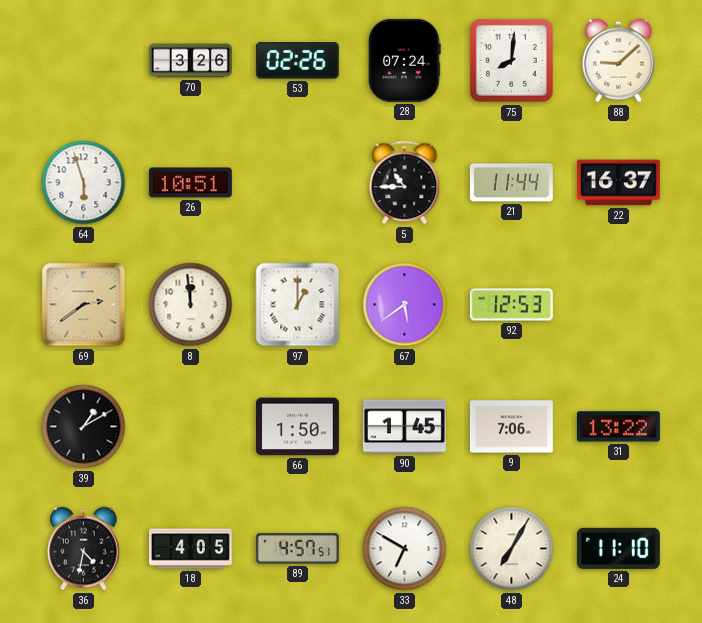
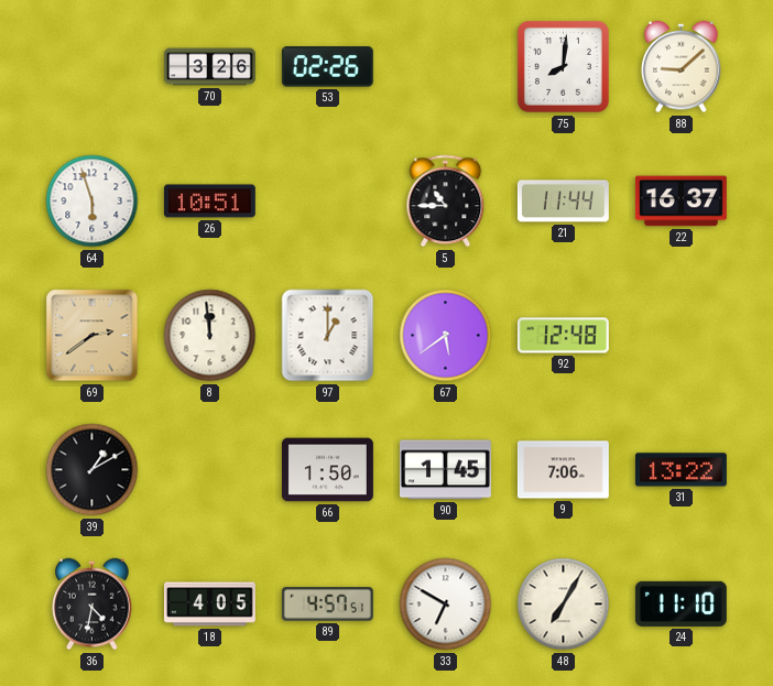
28: 07:24 -> none (405, 60)
92: 12:53 -> 12:48 (563, 336)
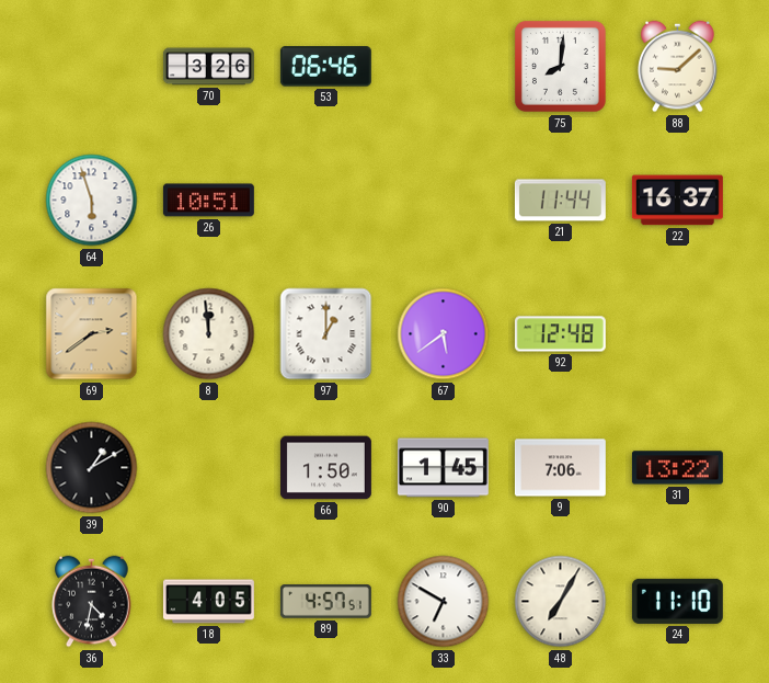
53: 02:26 -> 06:46 (325, 67)
5: 10:45 -> none (446, 202)
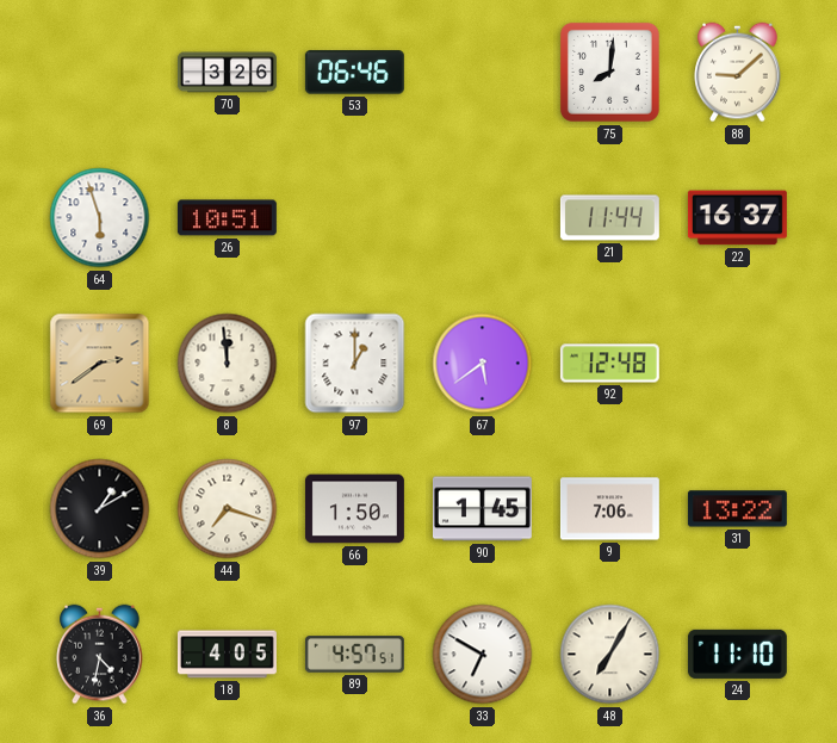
44: none -> 7:18 (228, 509)
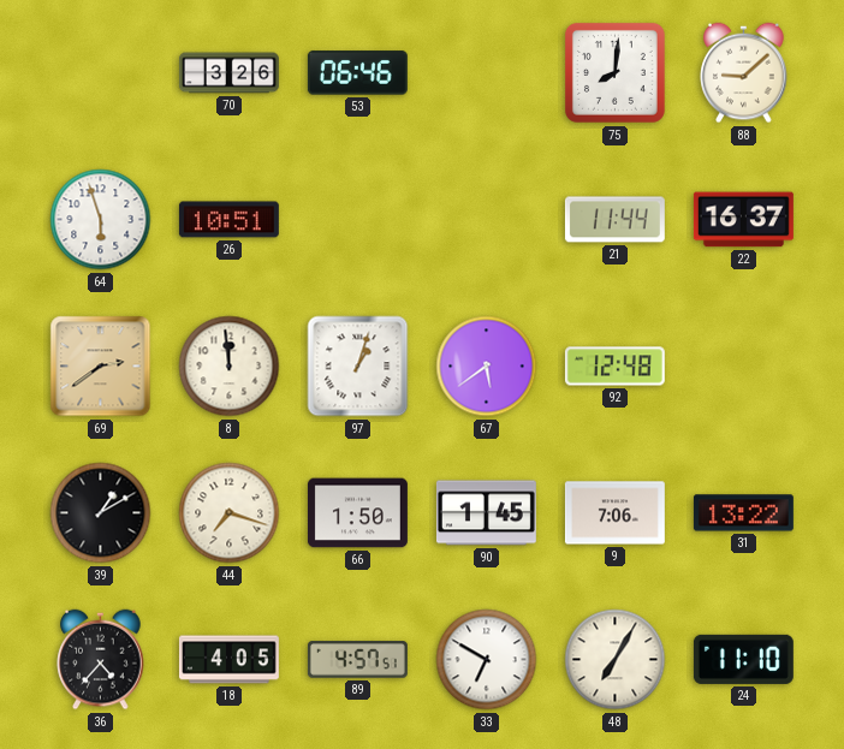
97: 1:00 -> 1:03 (358, 367)
36: 4:32 -> 4:37 (101, 660)
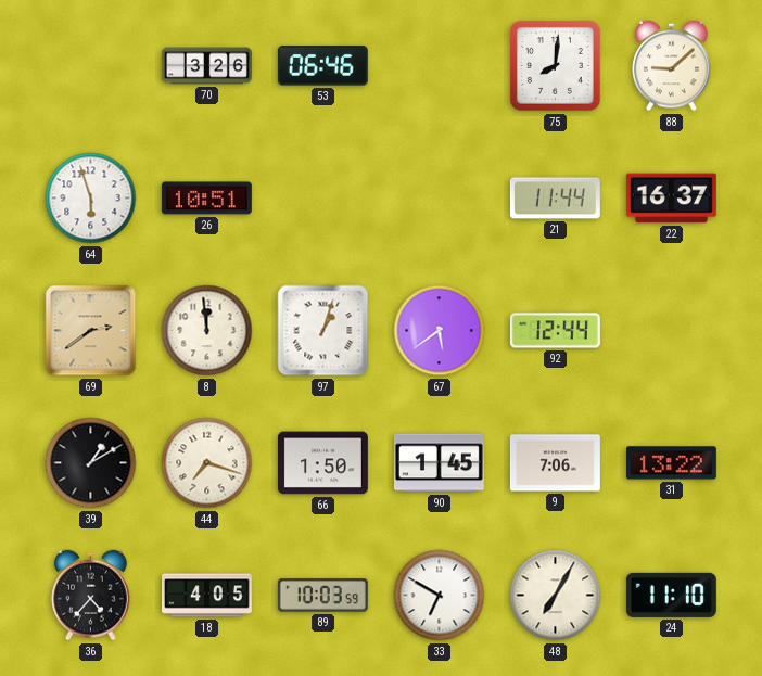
92: 12:48 -> 12:44 (555, 331)
89: 4:57 -> 10:03 (322, 596)
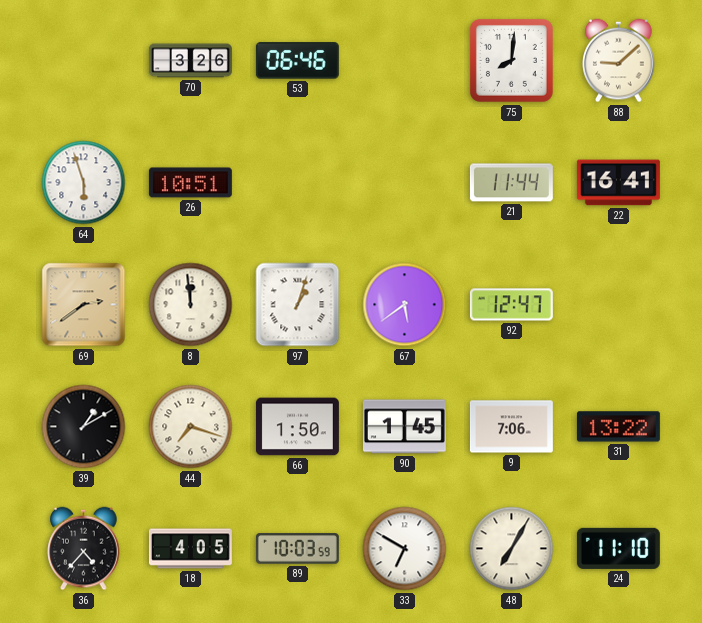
22: 16:37 -> 16:41 (618, 183)
92: 12:44 -> 12:47 (511, 305)
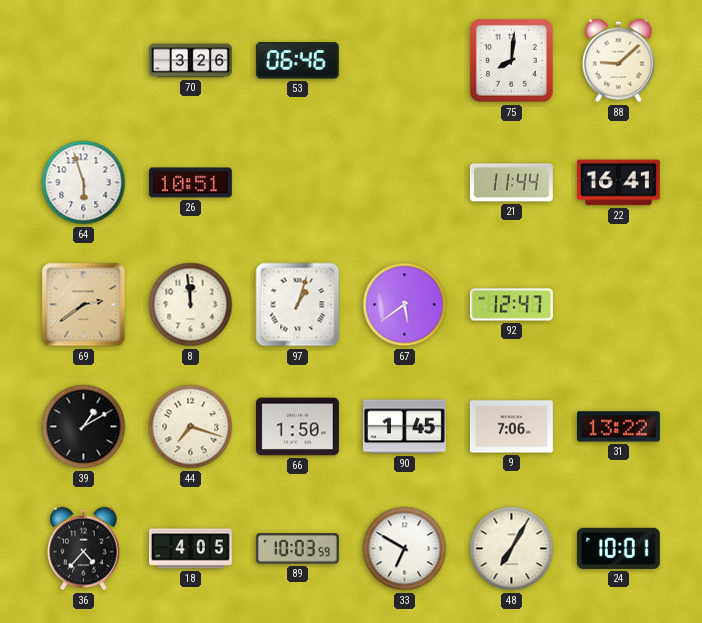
24: 11:10 -> 10:01 (618, 548)
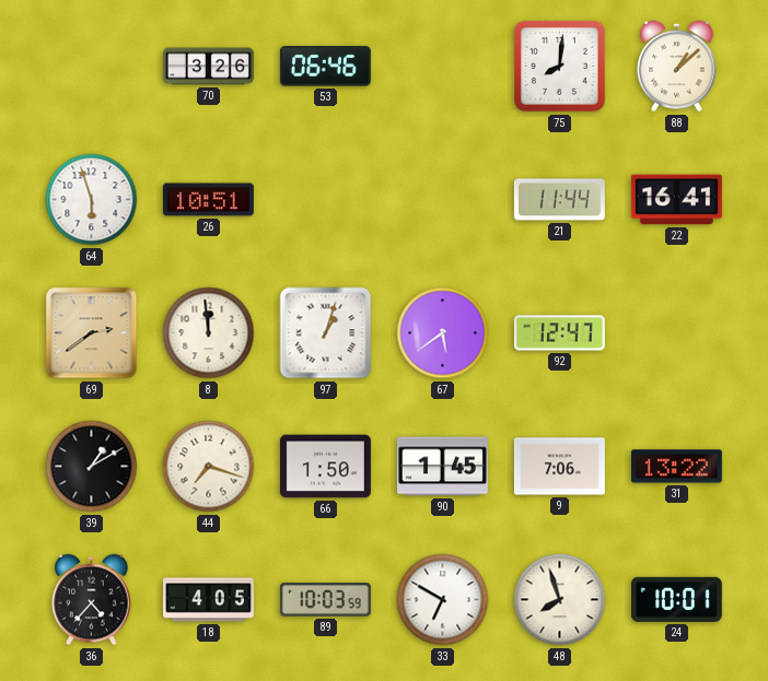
88: 9:08 -> 1:08 (677, 67)
48: 7:05 -> 7:57 (560, 600)
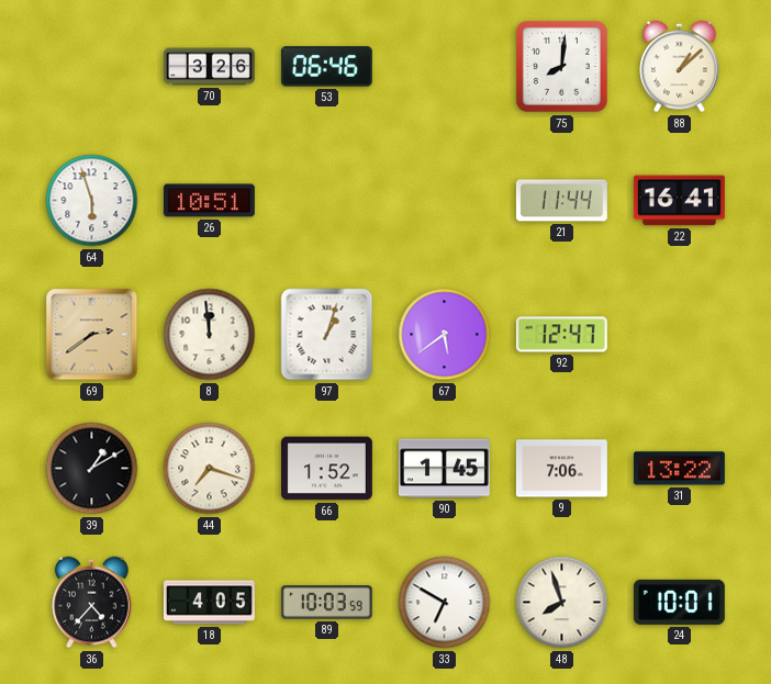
66: 1:50 -> 1:52 (326, 469)
